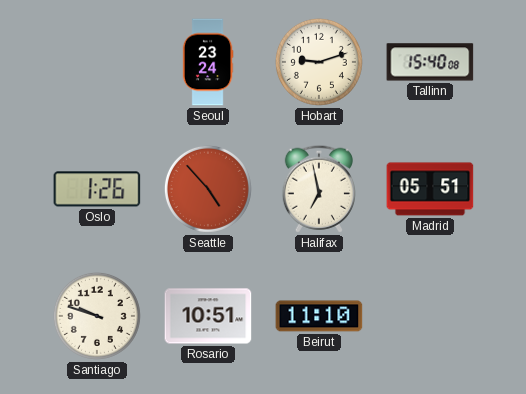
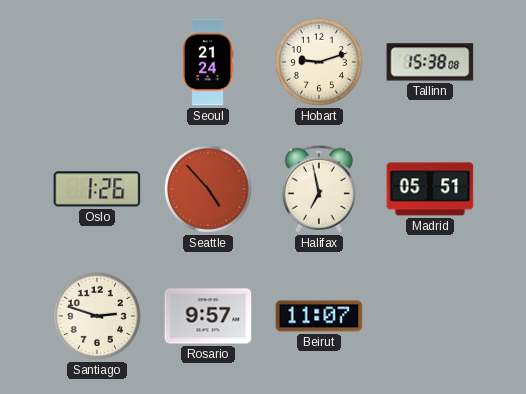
Seoul: 23:24 -> 21:24 (208, 62)
Tallinn: 15:40 -> 15:38 (430, 62)
Santiago: 9:48 -> 2:48 (97, 316)
Rosario: 10:51 -> 9:57 (208, 316)
Beirut: 11:10 -> 11:07 (319, 316)
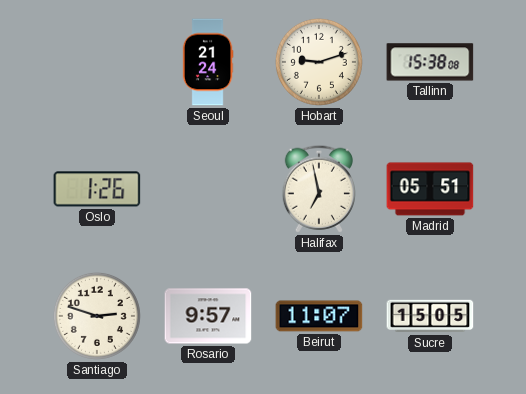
Seattle: 4:53 -> none (208, 189)
Sucre: none -> 15:05 (430, 316)
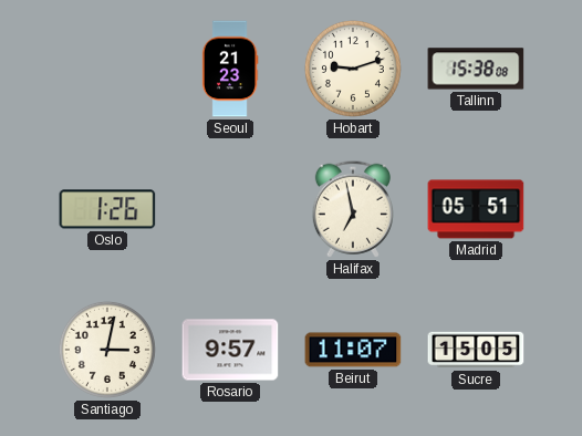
Seoul: 21:24 -> 21:23 (230, 69)
Santiago: 2:48 -> 3:02 (107, 350)
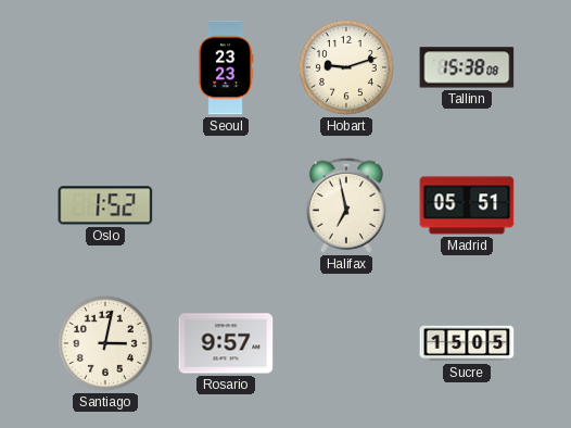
Seoul: 21:23 -> 23:23 (226, 67)
Oslo: 1:26 -> 1:52 (105, 205)
Beirut: 11:07 -> none (353, 350)
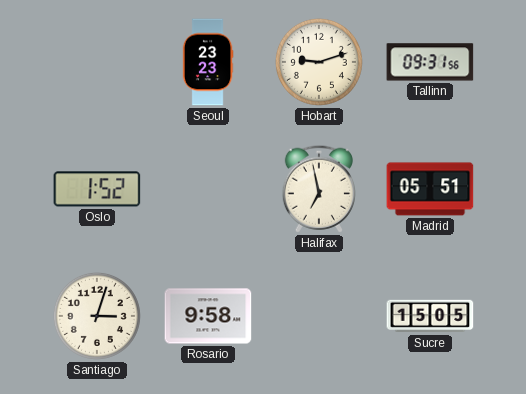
Tallinn: 15:38 -> 09:31 (430, 62)
Santiago: 3:02 -> 3:03 (97, 316)
Rosario: 9:57 -> 9:58 (208, 316)
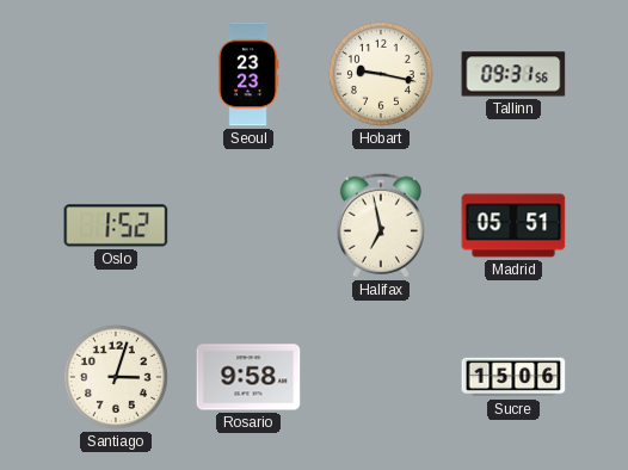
Hobart: 9:12 -> 9:17 (381, 74)
Sucre: 15:05 -> 15:06 (513, 377)
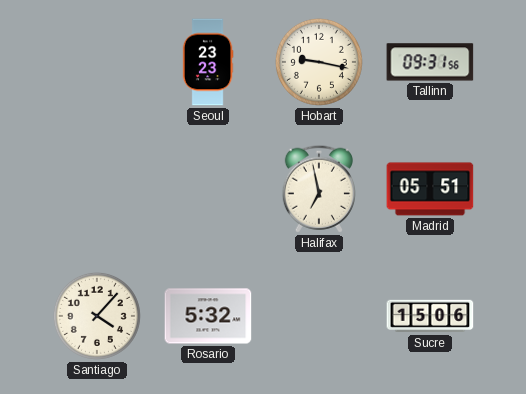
Oslo: 1:52 -> none (116, 225)
Santiago: 3:03 -> 4:07 (97, 316)
Rosario: 9:58 -> 5:32 (208, 316)
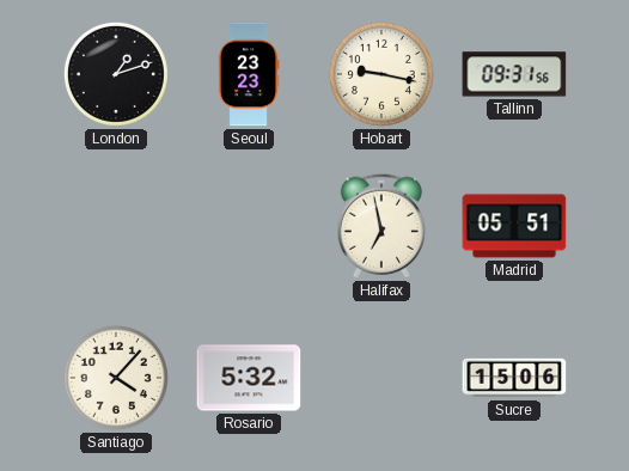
London: none -> 1:12 (116, 74)
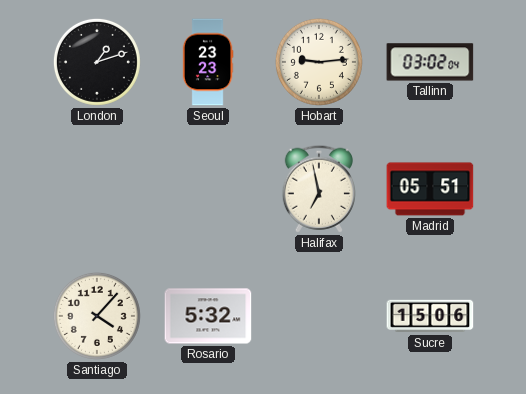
Hobart: 9:17 -> 9:14 (319, 62)
Tallinn: 09:31 -> 03:02 (430, 62)
